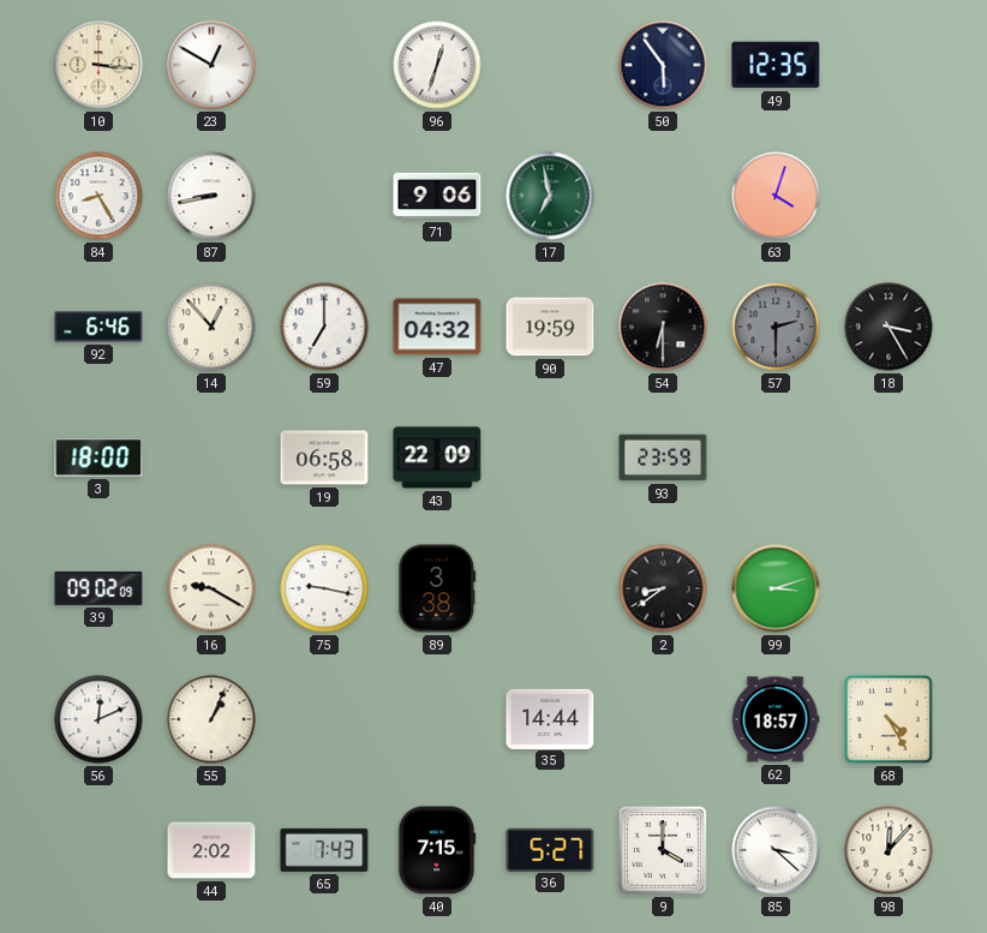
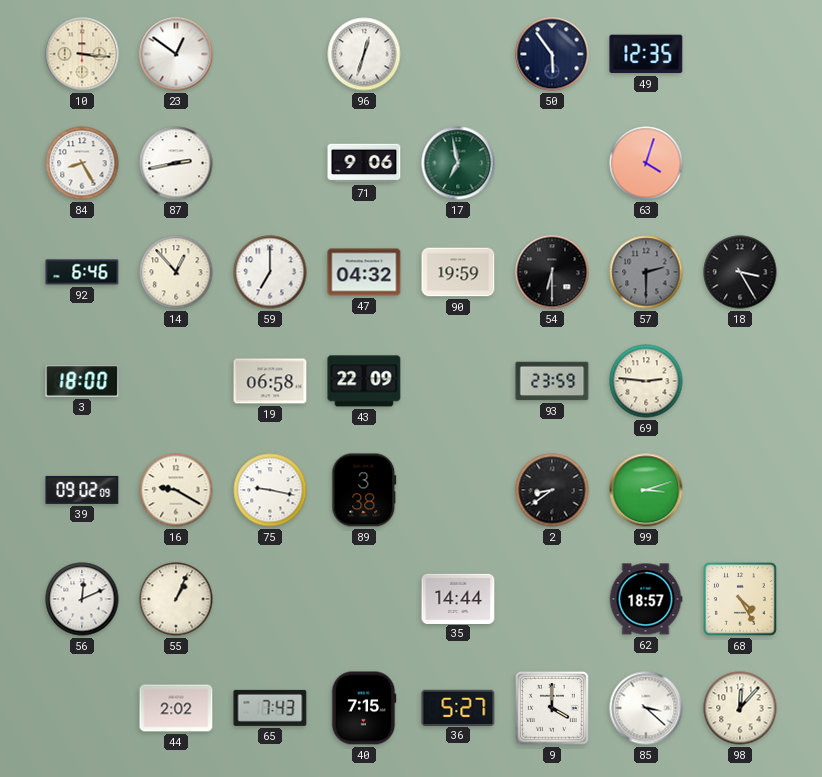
23: 12:50 -> 12:51 (176, 54)
87: 8:43 -> 2:43 (176, 163)
69: none -> 2:46 (646, 381)
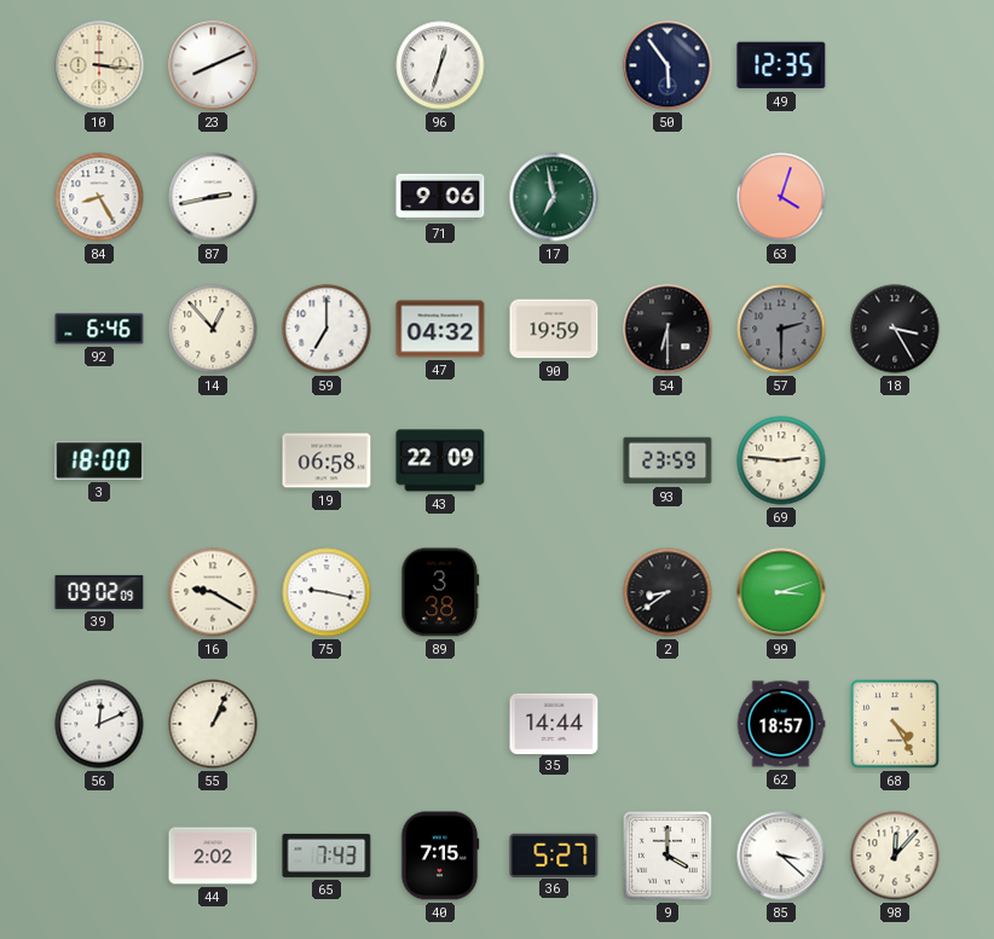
23: 12:51 -> 8:11 (213, 65)
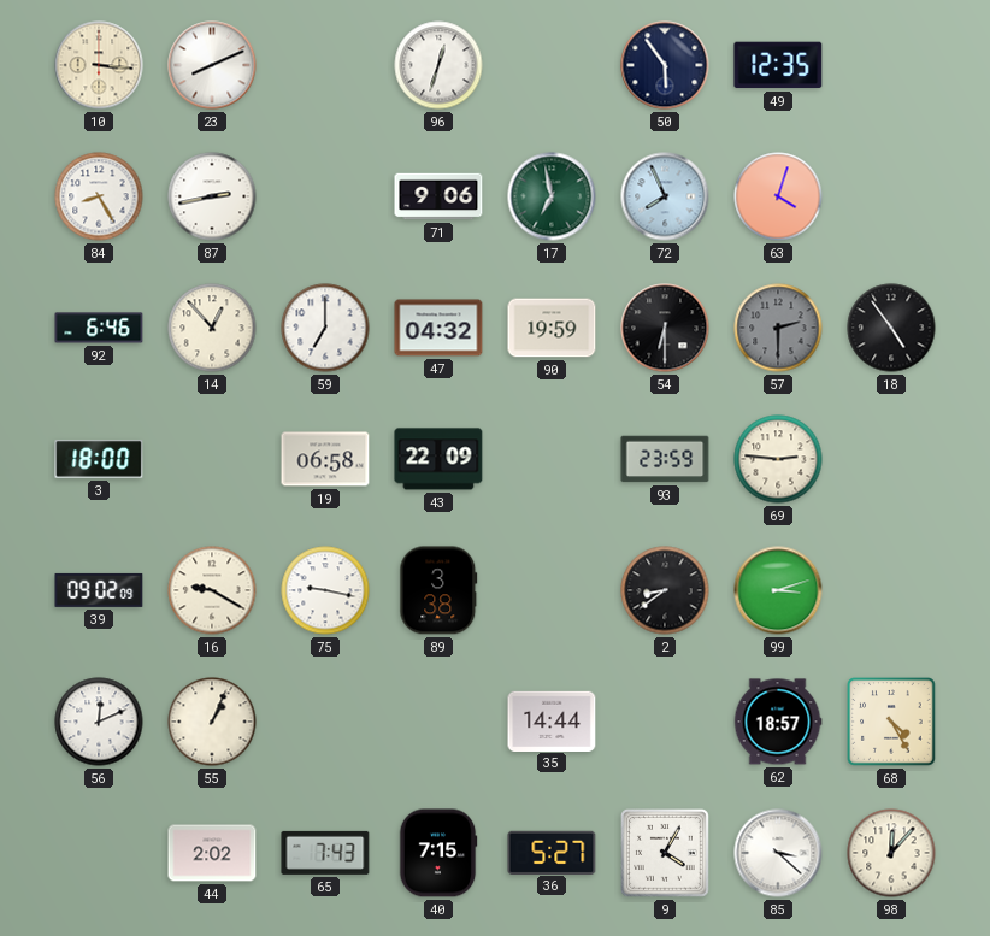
72: none -> 7:56 (665, 196)
18: 3:25 -> 4:54 (891, 328)
9: 4:00 -> 4:05 (666, 854)
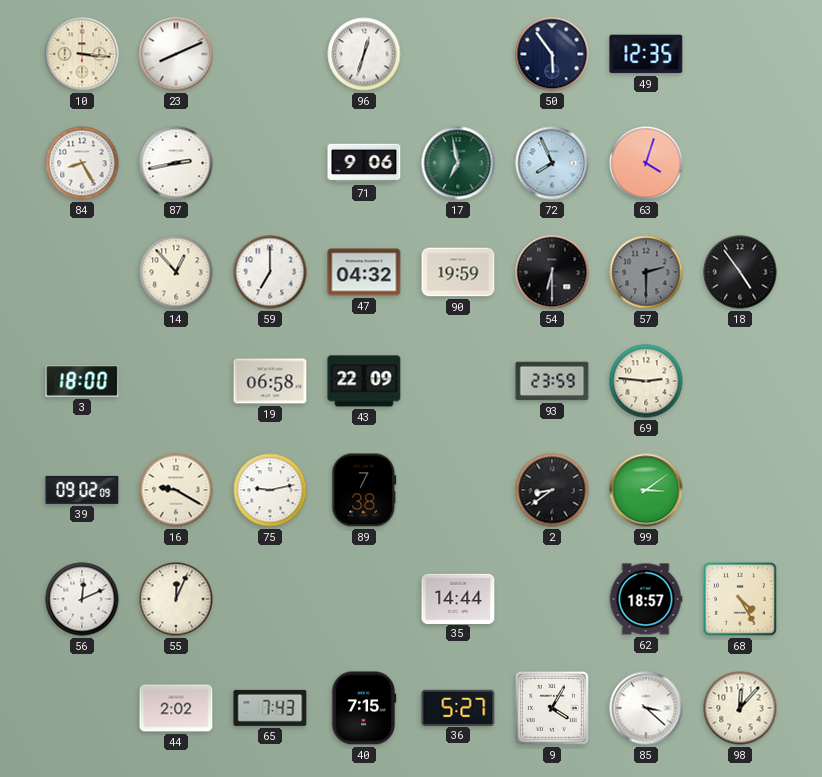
92: 6:46 -> none (99, 328)
75: 9:17 -> 9:13 (270, 490)
89: 3:38 -> 7:38 (364, 490)
99: 3:12 -> 3:09 (646, 490)
55: 1:04 -> 12:04 (176, 599)
